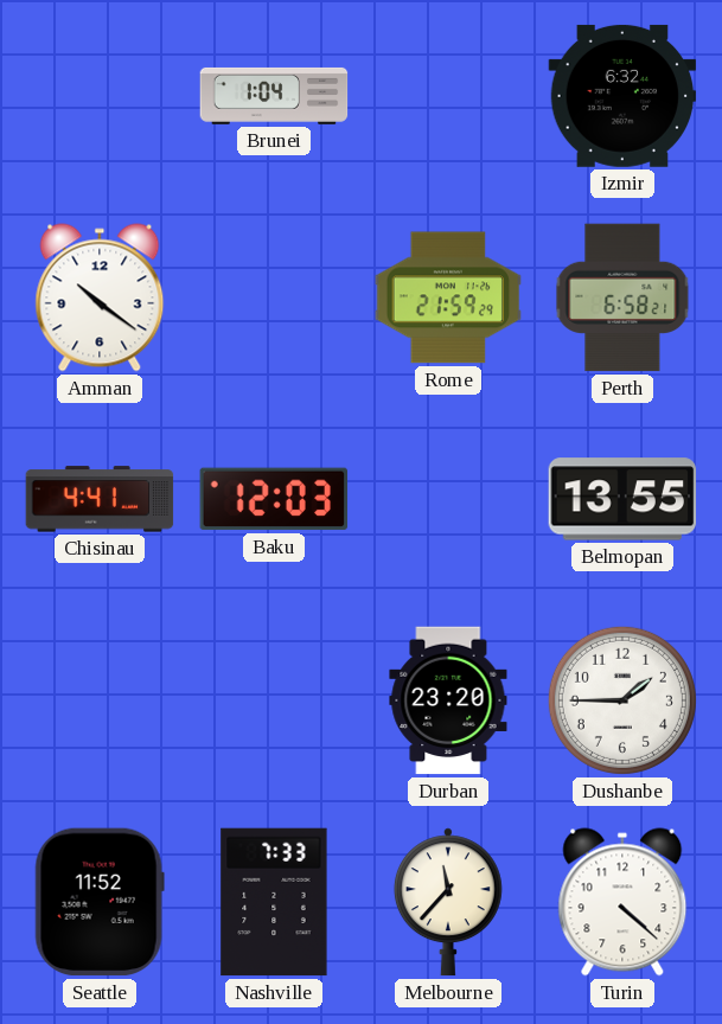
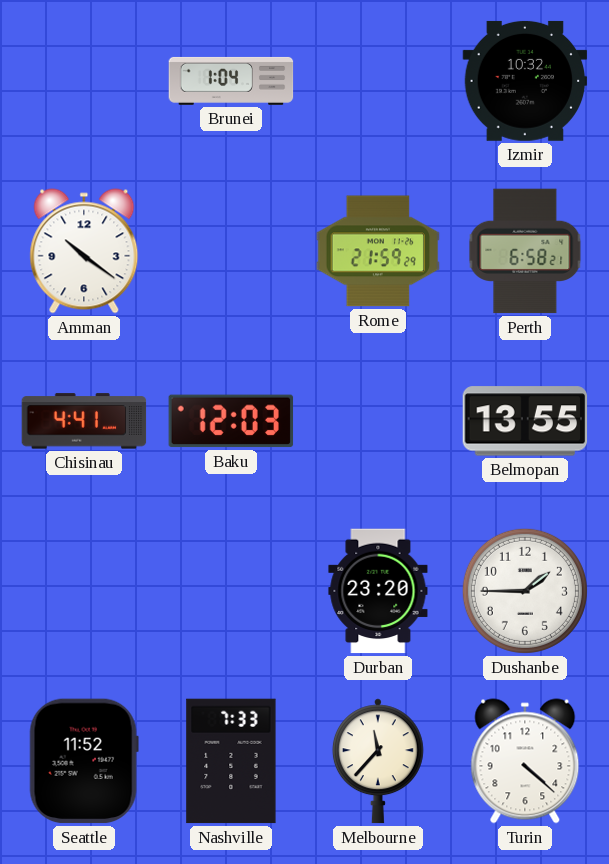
Izmir: 6:32 -> 10:32 (525, 81)
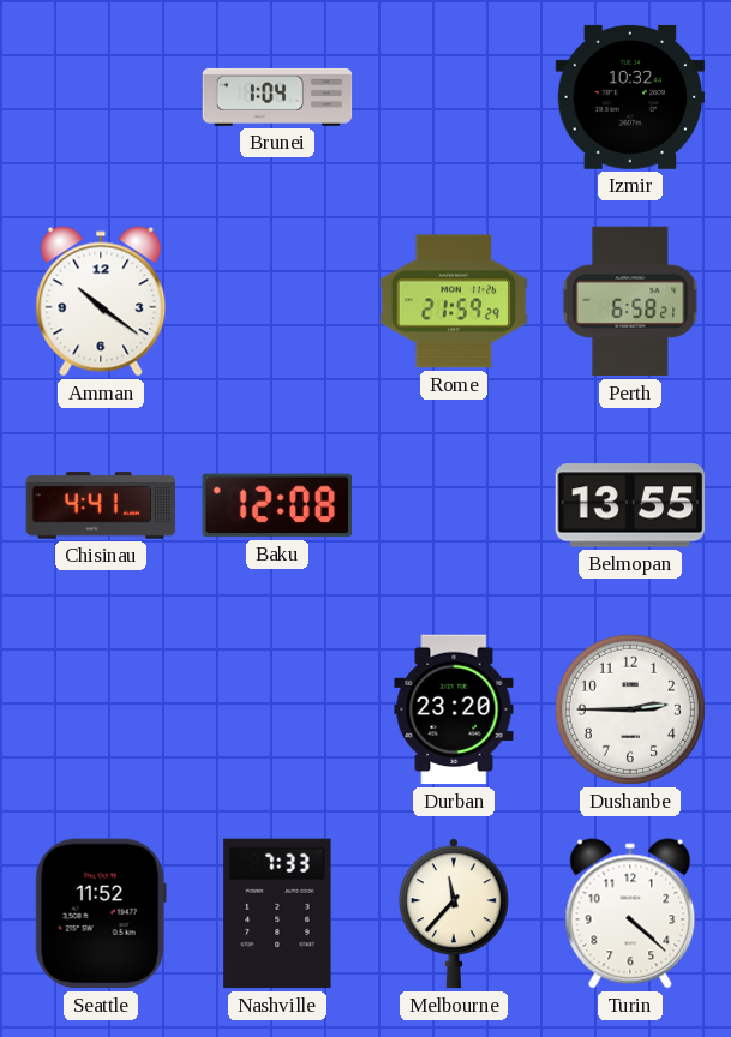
Baku: 12:03 -> 12:08 (277, 505)
Dushanbe: 1:45 -> 2:45 (630, 709)
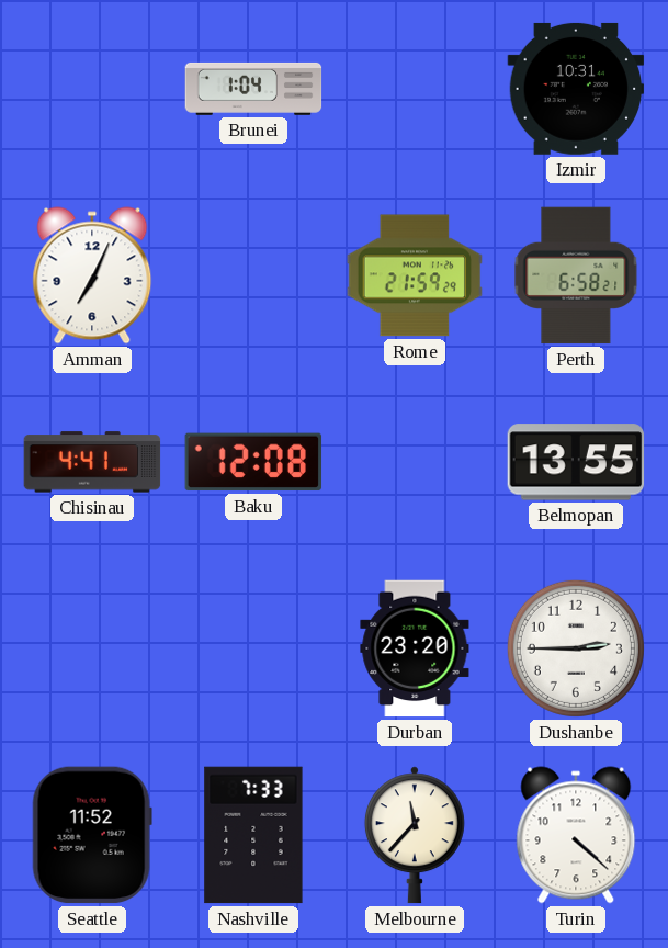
Izmir: 10:32 -> 10:31 (576, 89)
Amman: 10:21 -> 7:04 (92, 275)
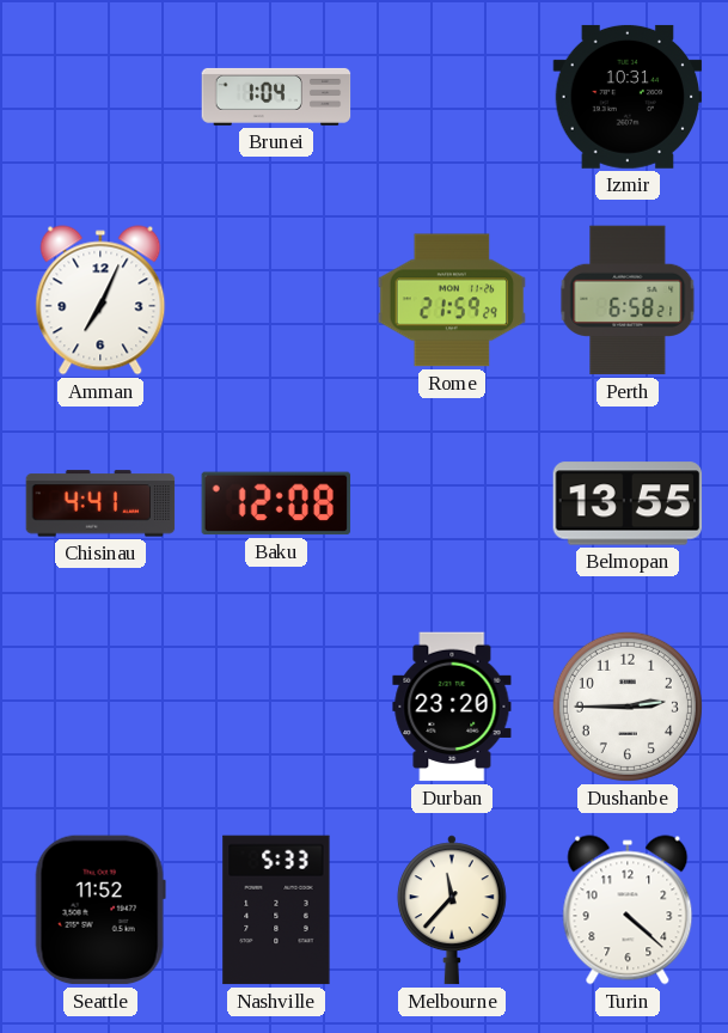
Nashville: 7:33 -> 5:33 (276, 910)
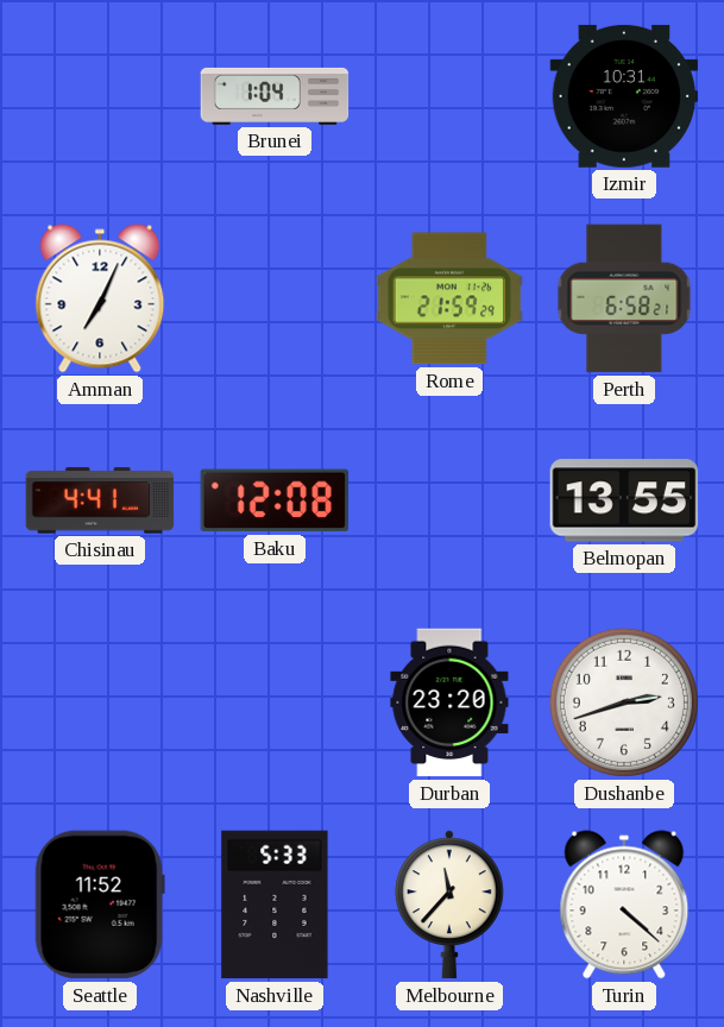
Dushanbe: 2:45 -> 2:42 (624, 702)
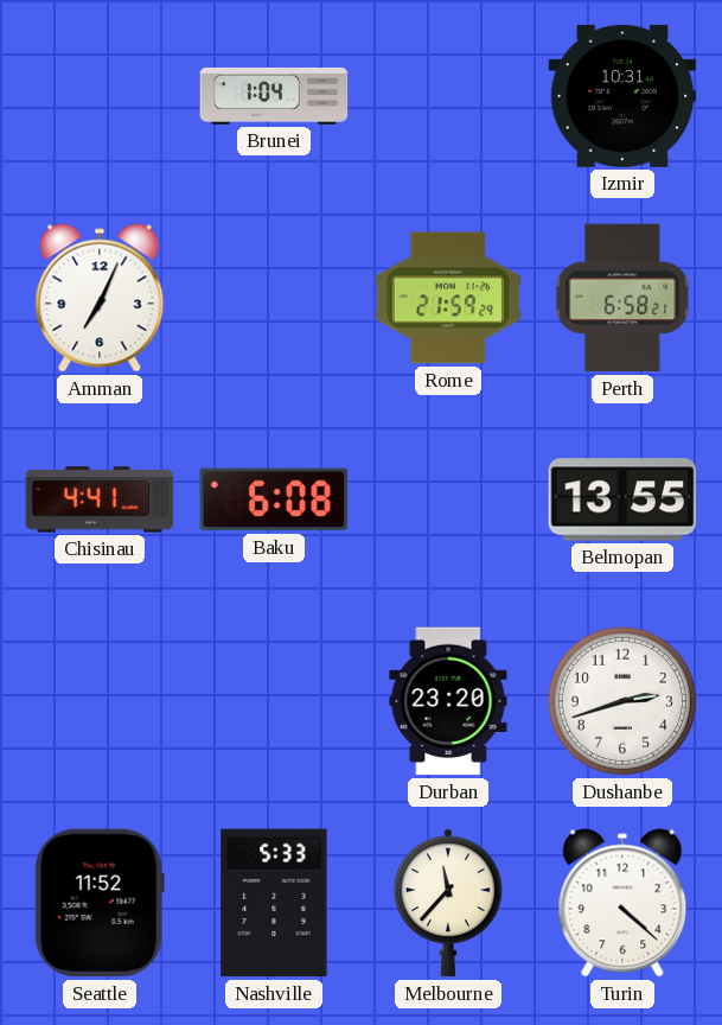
Baku: 12:08 -> 6:08 (274, 499)
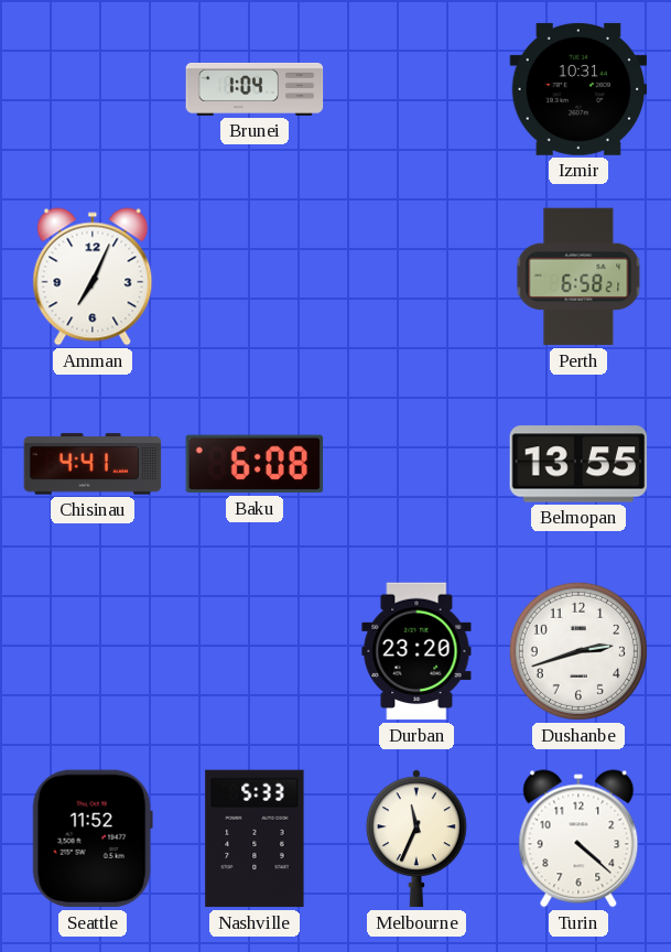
Rome: 21:59 -> none (448, 298)
Melbourne: 11:37 -> 11:34 (416, 839)
